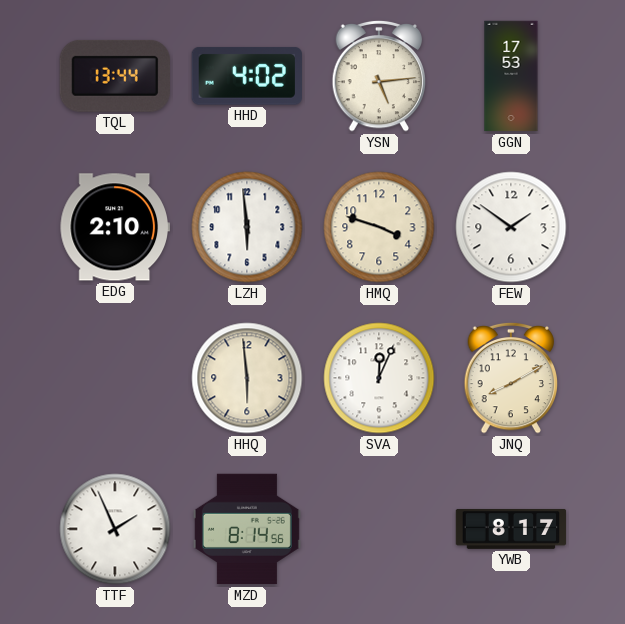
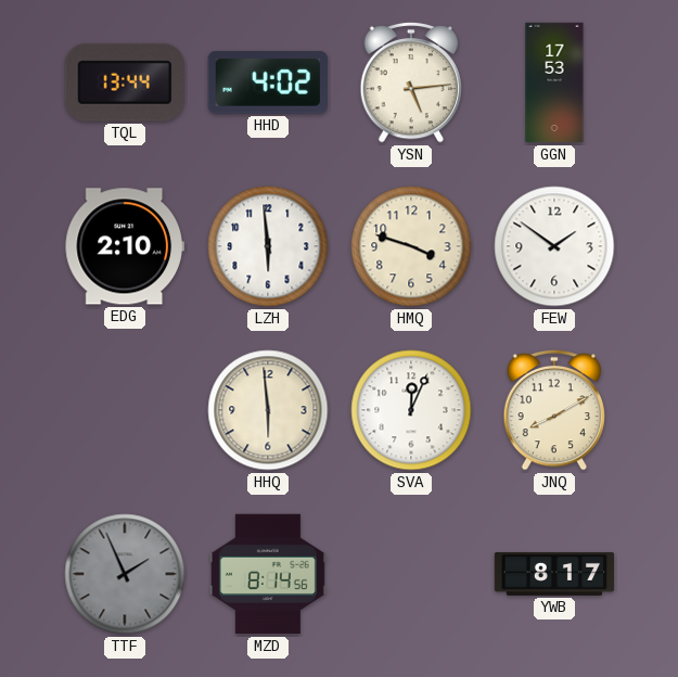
TTF dial: white -> grey (125, 574)
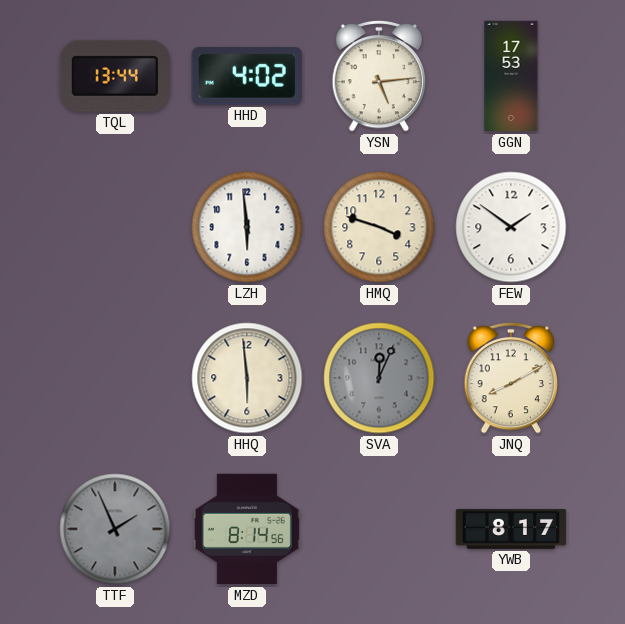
EDG: 2:10 -> none (124, 246)
SVA dial: white -> grey (379, 378)
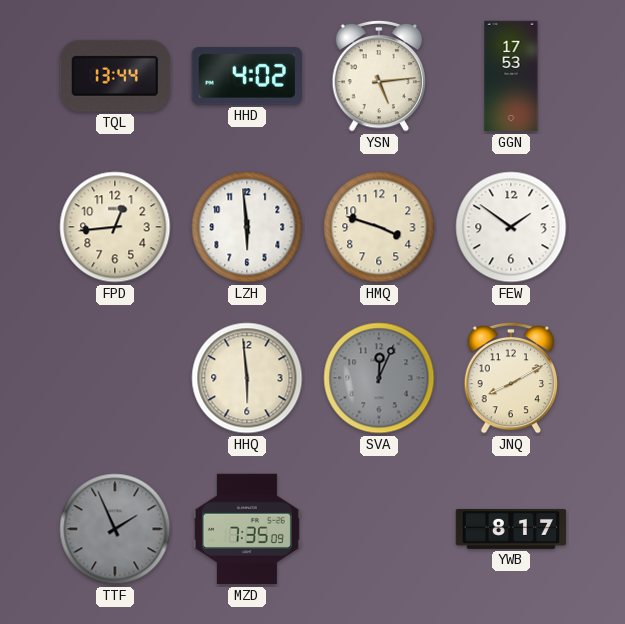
FPD: none -> 12:44 (115, 227)
MZD: 8:14 -> 7:35 (247, 529)
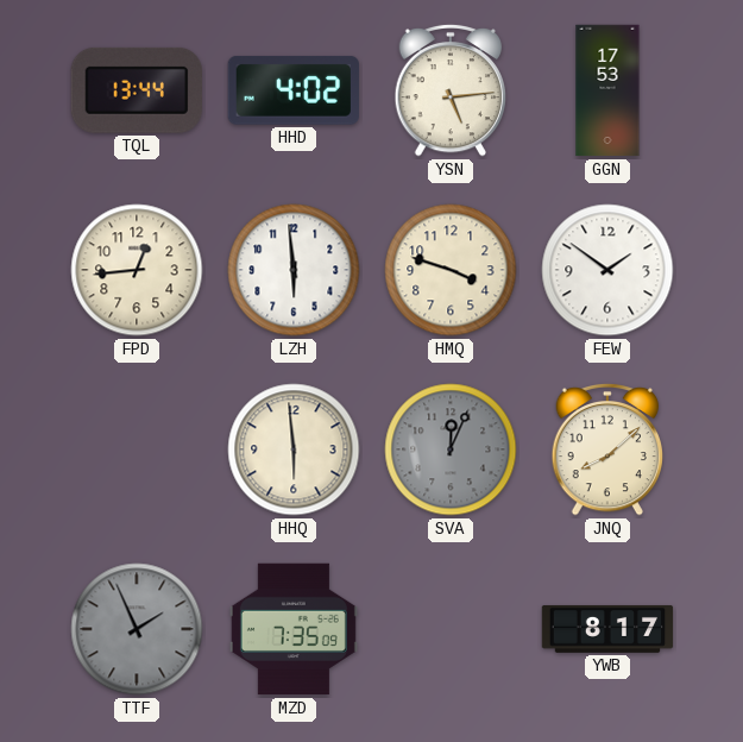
JNQ: 8:10 -> 8:08 (607, 449)
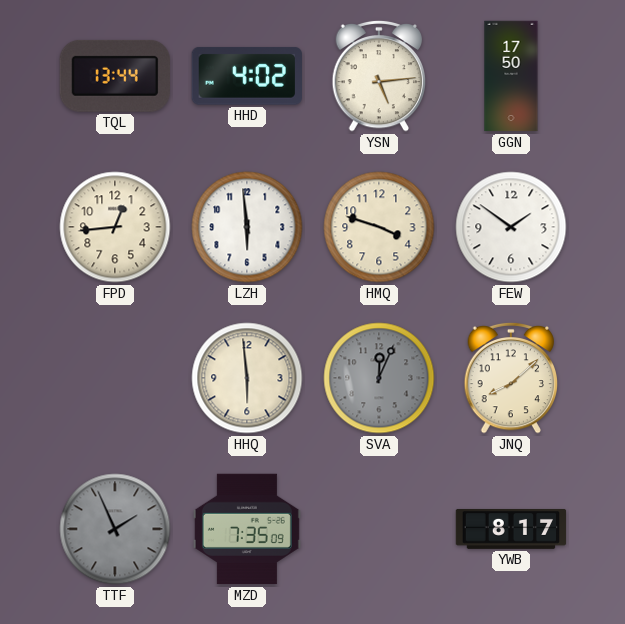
GGN: 17:53 -> 17:50 (511, 76)
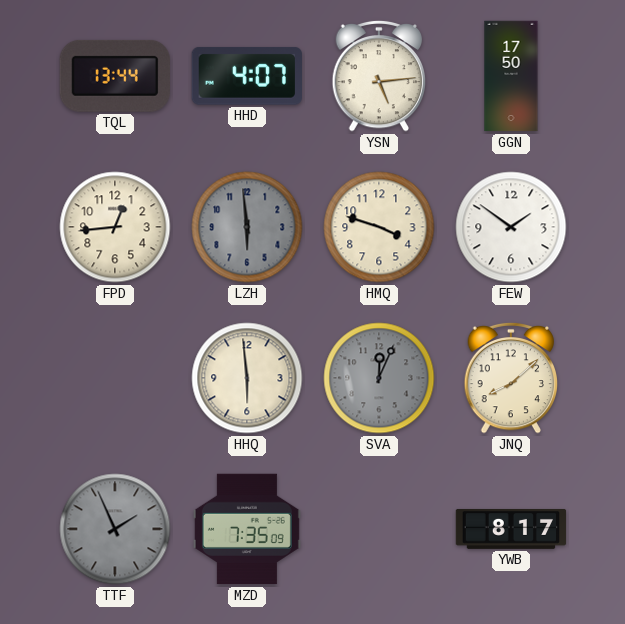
HHD: 4:02 -> 4:07 (247, 76)
LZH dial: white -> grey (247, 227)
